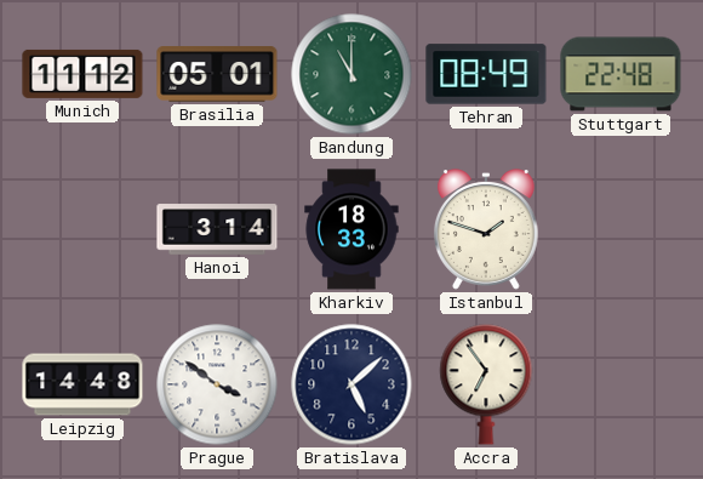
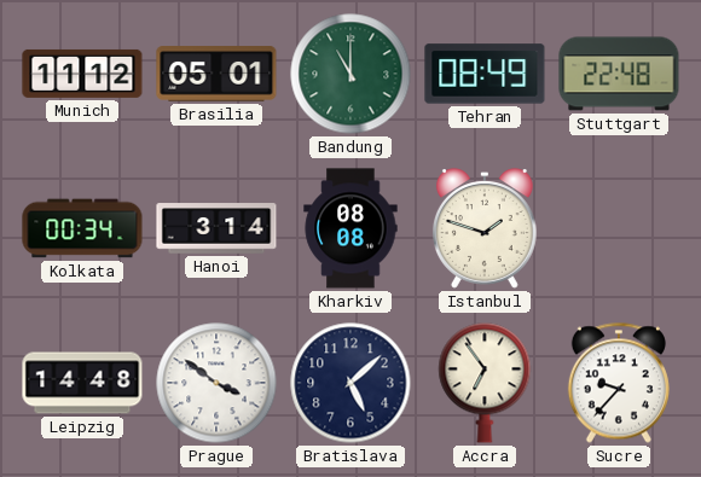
Kolkata: none -> 00:34 (82, 228)
Kharkiv: 18:33 -> 08:08 (350, 228)
Sucre: none -> 9:37 (619, 383)
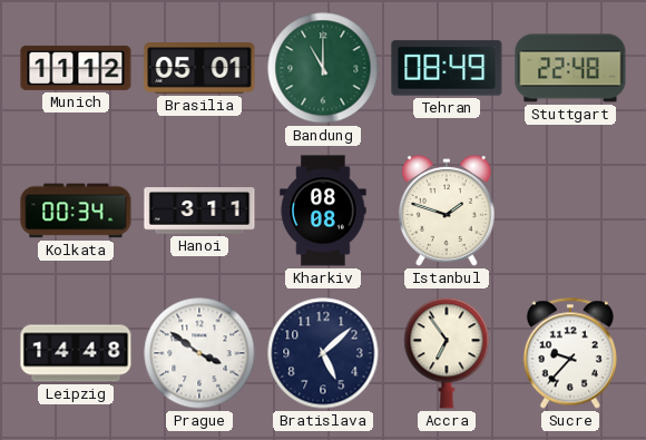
Hanoi: 3:14 -> 3:11 (199, 211)
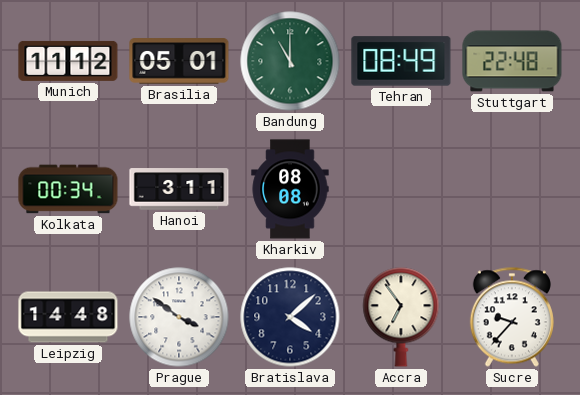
Istanbul: 1:48 -> none (447, 211)
Bratislava: 5:08 -> 4:08 (290, 317)
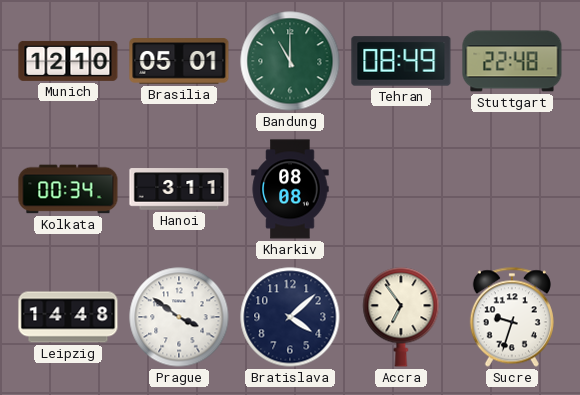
Munich: 11:12 -> 12:10 (68, 61)
Sucre: 9:37 -> 9:33 (512, 317)
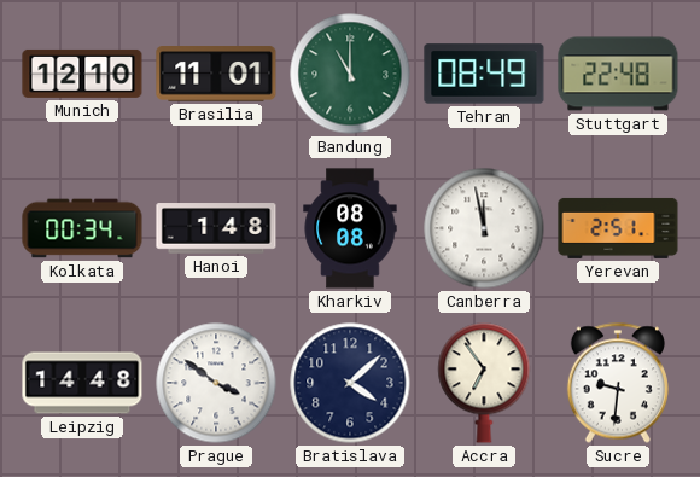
Brasilia: 05:01 -> 11:01 (216, 74)
Hanoi: 3:11 -> 1:48 (216, 228)
Canberra: none -> 11:58 (484, 228)
Yerevan: none -> 2:51 (618, 228)
Sucre: 9:33 -> 9:31 (618, 383)
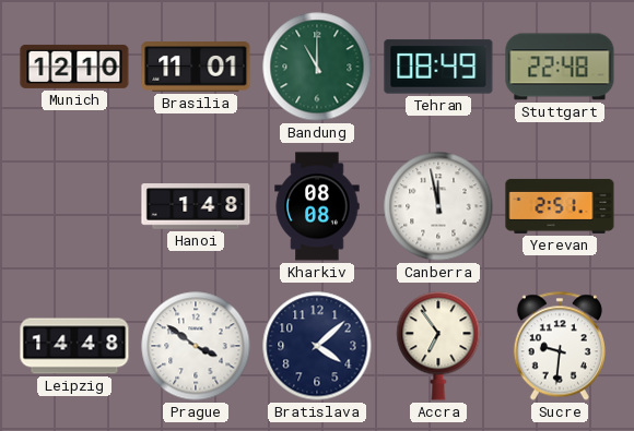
Kolkata: 00:34 -> none (82, 228)
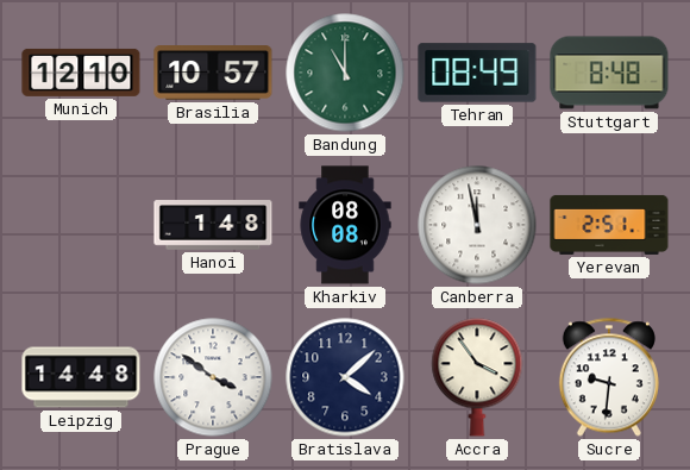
Brasilia: 11:01 -> 10:57 (213, 73)
Stuttgart: 22:48 -> 8:48 (609, 73)
Accra: 6:54 -> 3:54 (477, 377)
